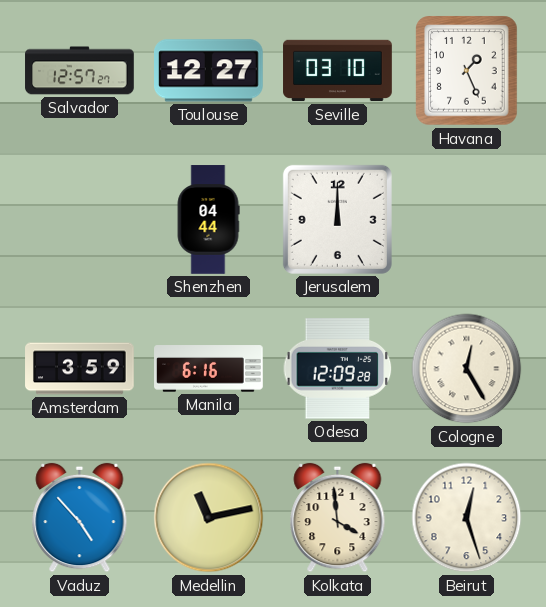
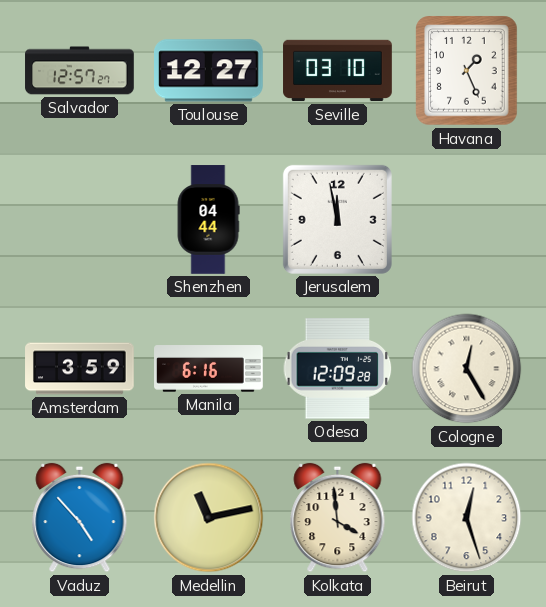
Jerusalem: 12:00 -> 11:58 (337, 219)
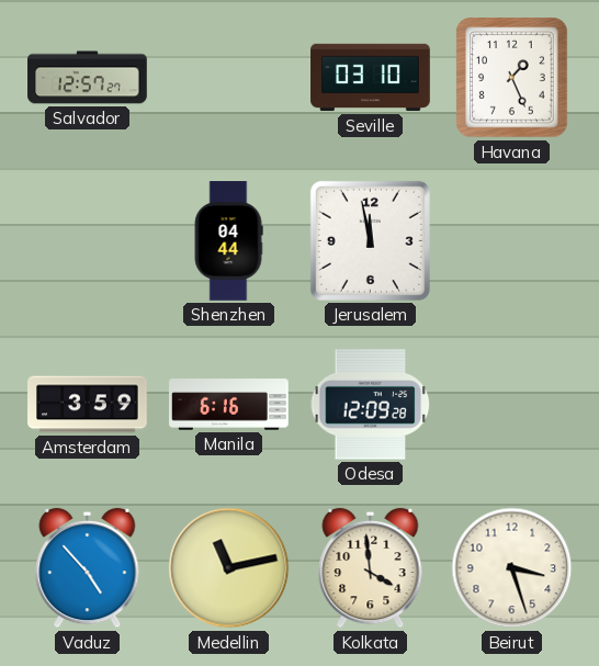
Toulouse: 12:27 -> none (209, 71)
Cologne: 12:25 -> none (467, 369)
Beirut: 12:27 -> 3:27 (512, 568)
